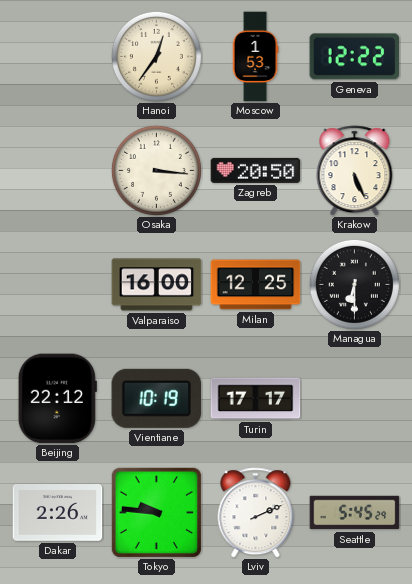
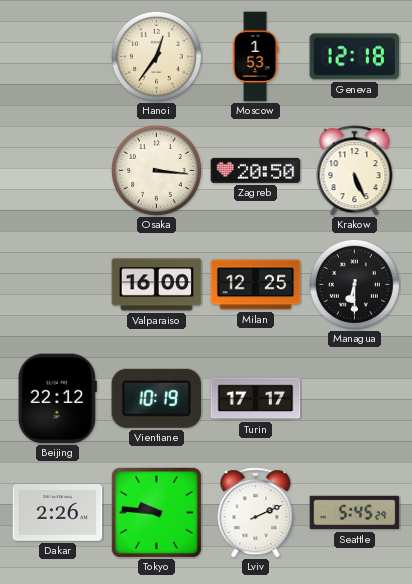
Geneva: 12:22 -> 12:18 (355, 57)
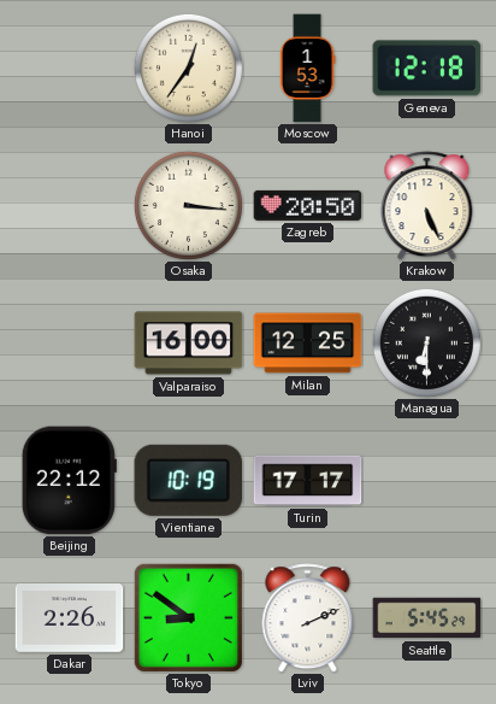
Tokyo: 9:46 -> 8:51 (188, 617)
